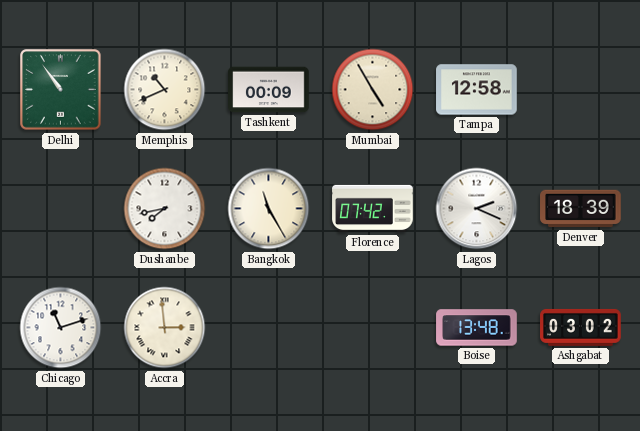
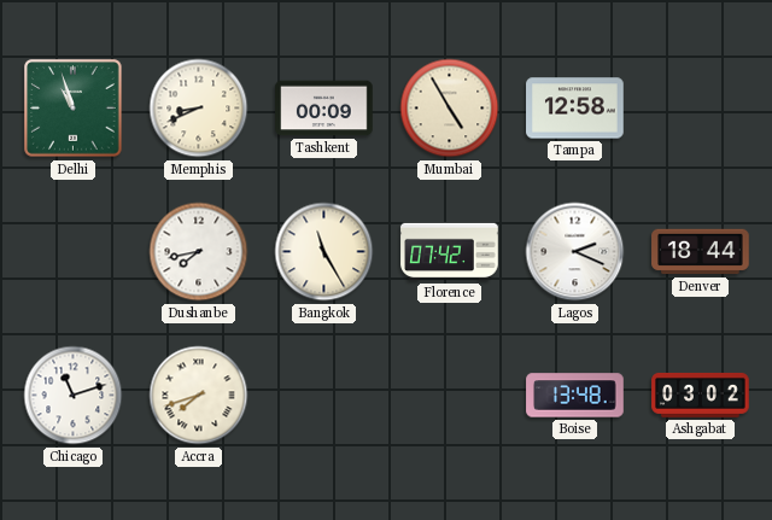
Delhi: 10:54 -> 10:57 (74, 109)
Memphis: 10:41 -> 8:41 (199, 109)
Denver: 18:39 -> 18:44 (701, 252)
Accra: 2:59 -> 7:42 (199, 396)
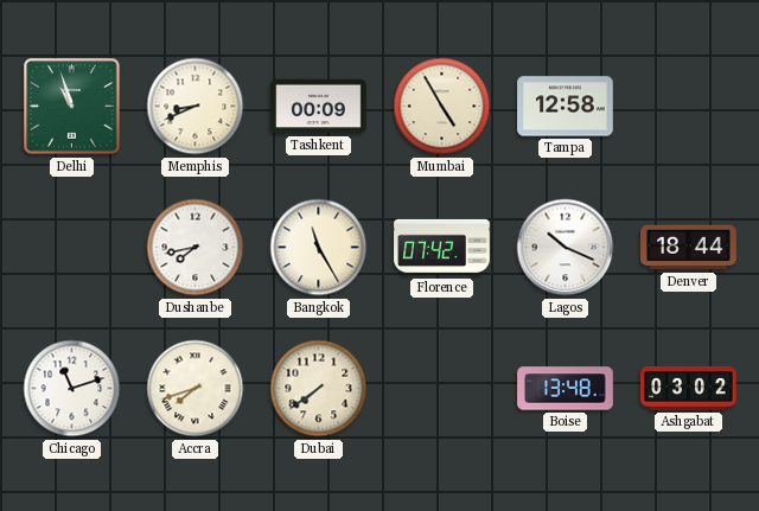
Lagos: 2:19 -> 10:19 (566, 248)
Dubai: none -> 7:39 (319, 389)
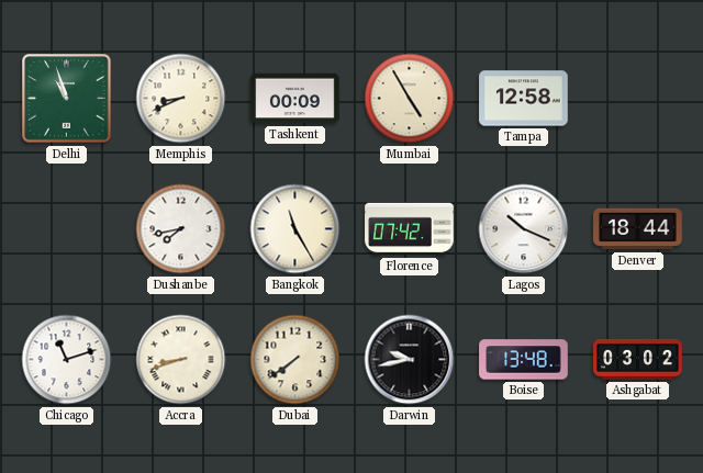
Accra: 7:42 -> 8:42 (181, 360)
Darwin: none -> 9:43 (410, 360)
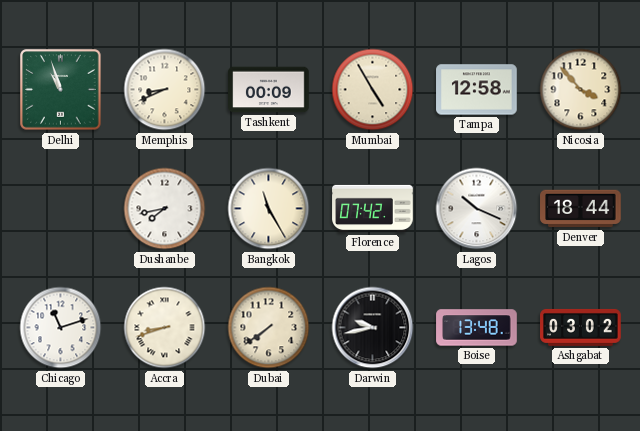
Nicosia: none -> 3:53 (581, 90)
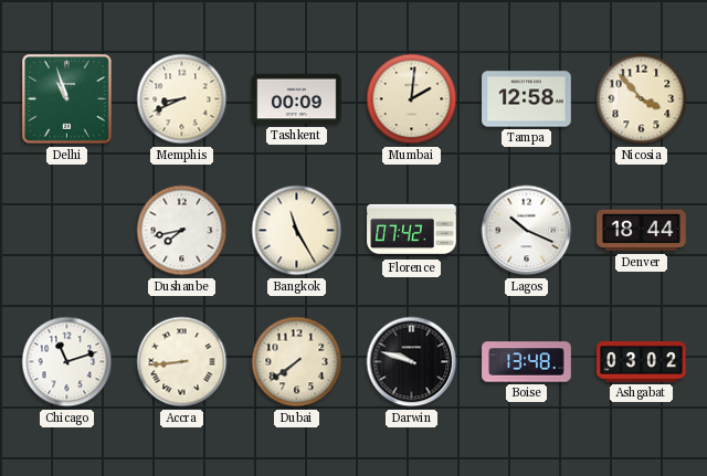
Mumbai: 4:55 -> 2:01 (412, 99)
Accra: 8:42 -> 8:44 (182, 362)
Darwin: 9:43 -> 9:48 (412, 362)
